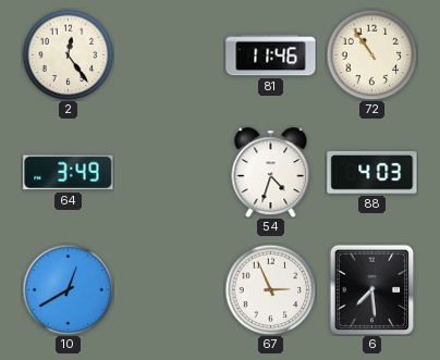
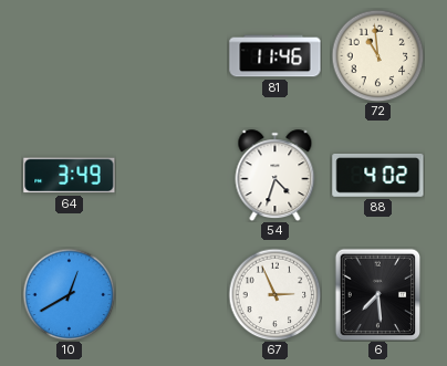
2: 12:24 -> none (68, 54)
72: 10:54 -> 10:59 (377, 55)
88: 4:03 -> 4:02 (378, 176)
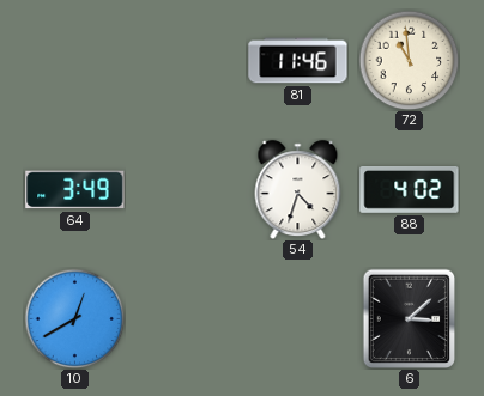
67: 2:56 -> none (274, 294)
6: 7:29 -> 3:08 (410, 318)
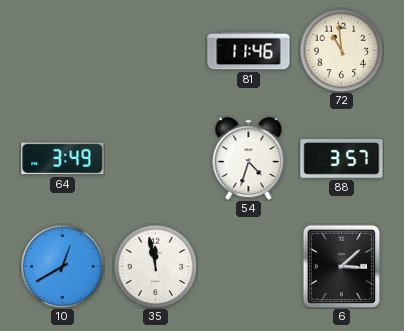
88: 4:02 -> 3:57 (342, 159)
35: none -> 11:58 (155, 266)
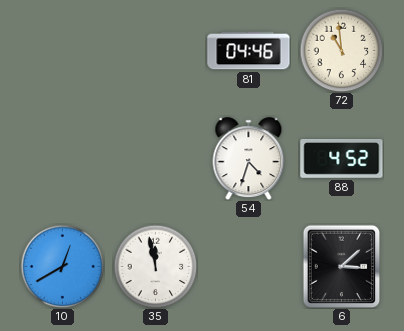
81: 11:46 -> 04:46 (249, 51)
64: 3:49 -> none (63, 159)
88: 3:57 -> 4:52 (342, 159)
